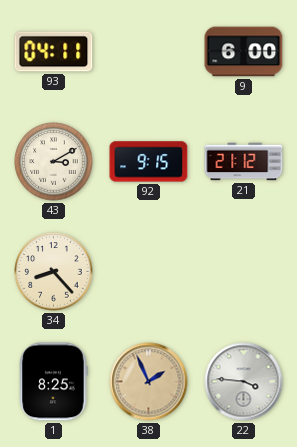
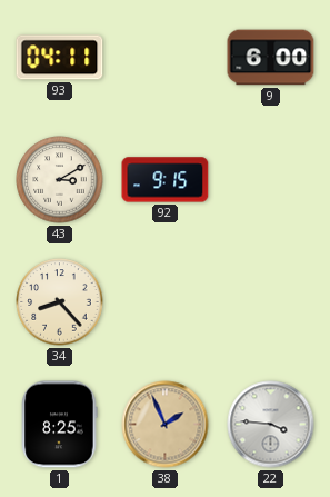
21: 21:12 -> none (244, 162)
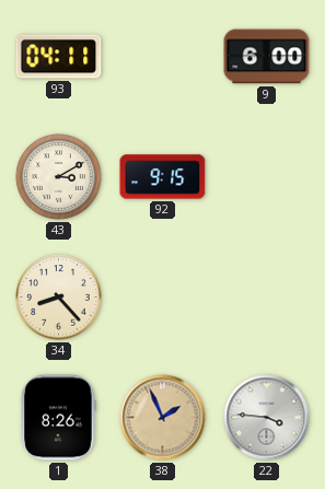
1: 8:25 -> 8:26 (58, 418)
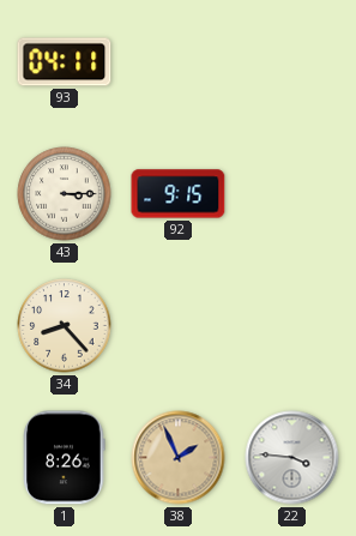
9: 6:00 -> none (267, 57)
43: 3:10 -> 3:15 (65, 194)
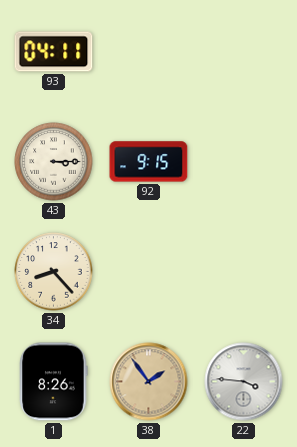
38: 1:56 -> 1:54 (149, 382)
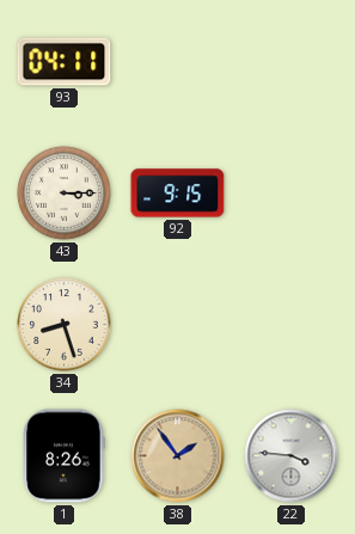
34: 8:23 -> 8:27 (65, 325)
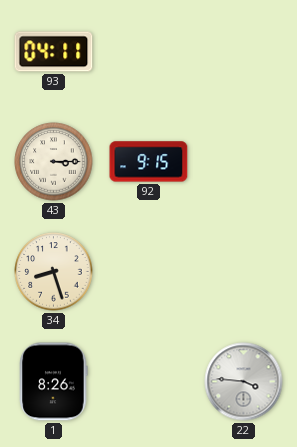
38: 1:54 -> none (178, 456)
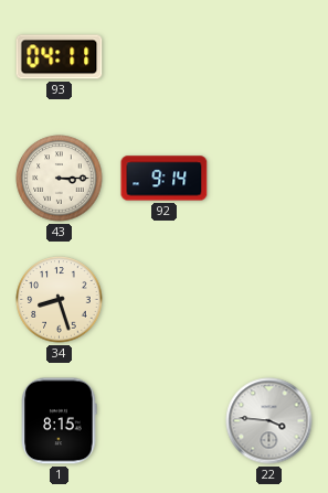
92: 9:15 -> 9:14 (165, 179)
1: 8:26 -> 8:15 (59, 421)
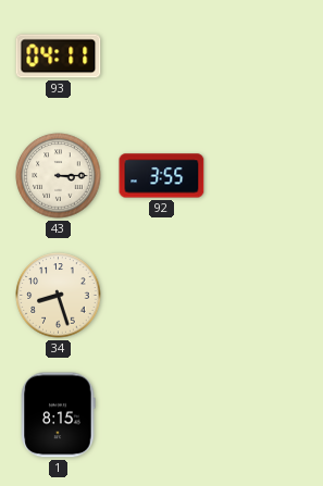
92: 9:14 -> 3:55 (162, 176)
22: 3:46 -> none (269, 421)
